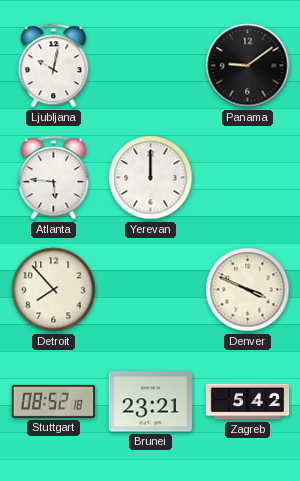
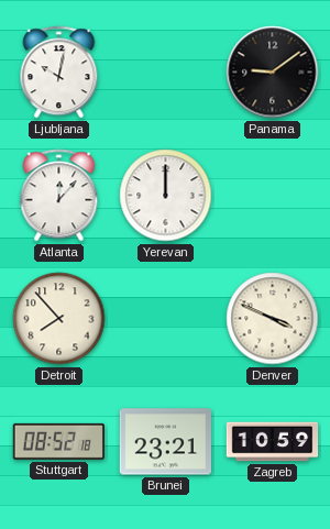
Atlanta: 5:46 -> 12:07 (59, 196)
Zagreb: 5:42 -> 10:59 (273, 442)
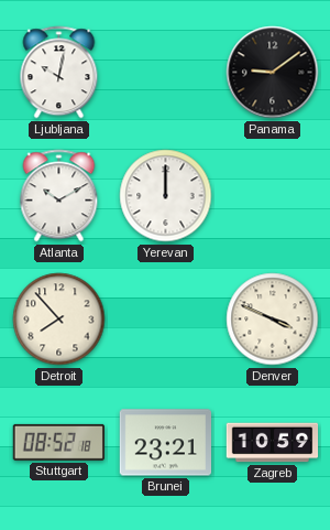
Atlanta: 12:07 -> 10:10 (59, 196)
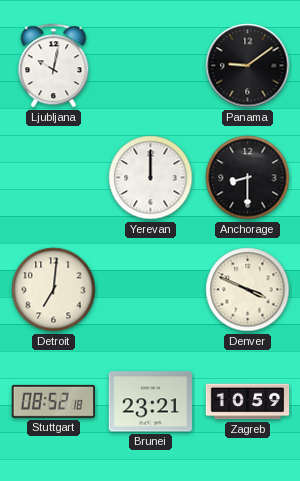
Atlanta: 10:10 -> none (59, 196)
Anchorage: none -> 8:30 (248, 178)
Detroit: 7:53 -> 7:01 (54, 290)
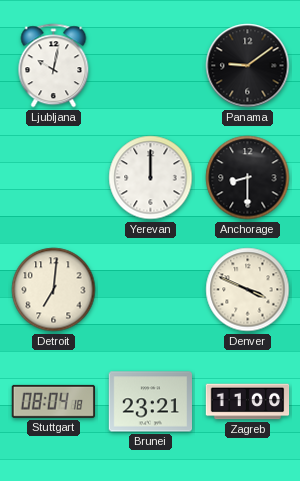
Stuttgart: 08:52 -> 08:04 (53, 401)
Zagreb: 10:59 -> 11:00 (248, 402)
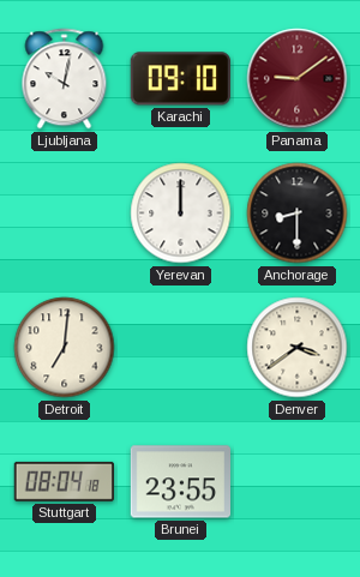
Karachi: none -> 09:10 (180, 79)
Panama dial: black -> burgundy (298, 79)
Denver: 3:49 -> 3:39 (298, 348)
Brunei: 23:21 -> 23:55 (180, 482)
Zagreb: 11:00 -> none (248, 402)
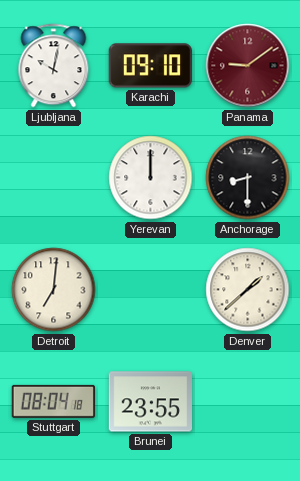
Denver: 3:39 -> 1:38 (248, 290)
